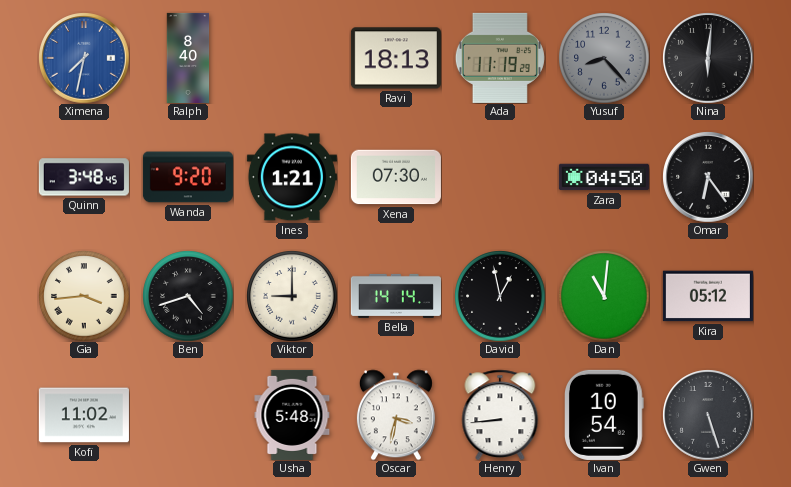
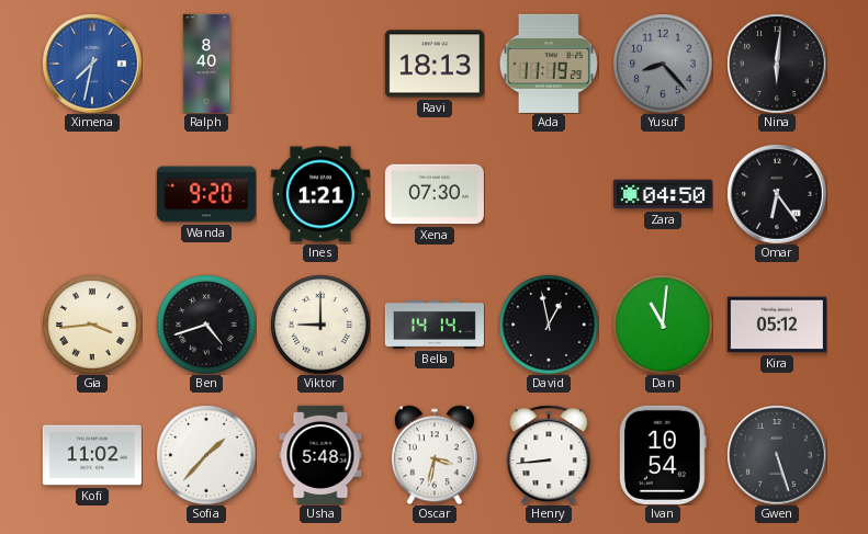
Quinn: 3:48 -> none (84, 177)
Sofia: none -> 1:37 (206, 455)
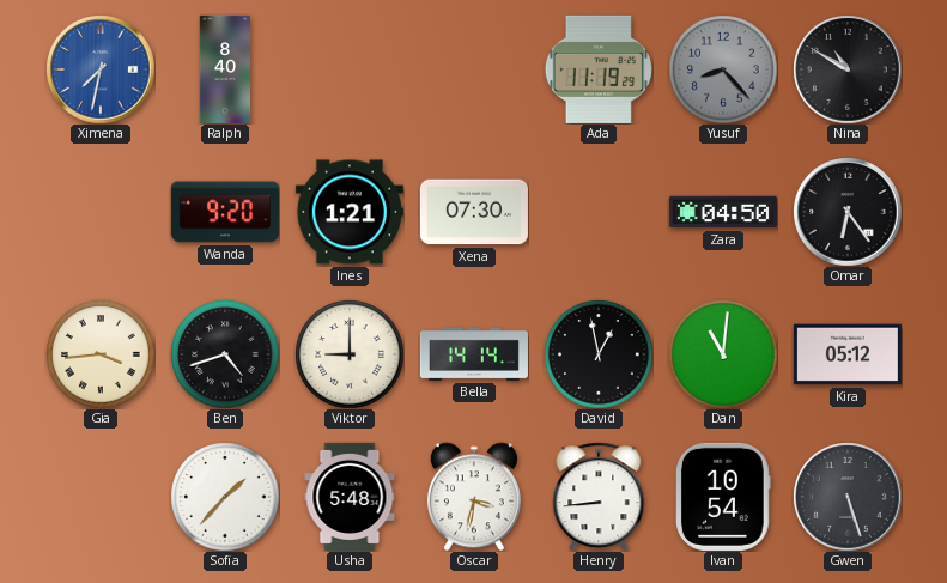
Ravi: 18:13 -> none (435, 64)
Nina: 6:01 -> 10:50 (848, 69)
Kofi: 11:02 -> none (92, 455)
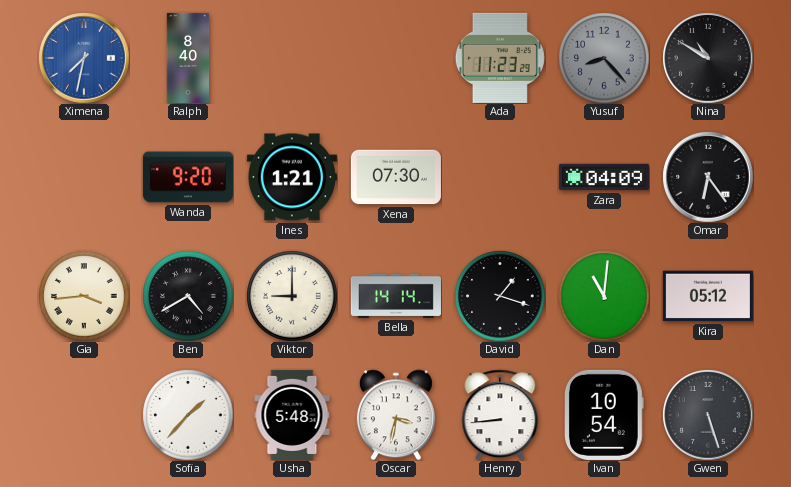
Ada: 11:19 -> 11:23 (500, 58)
Zara: 04:50 -> 04:09 (604, 177)
Ben: 4:42 -> 4:40 (188, 296)
David: 12:58 -> 1:18 (500, 296)
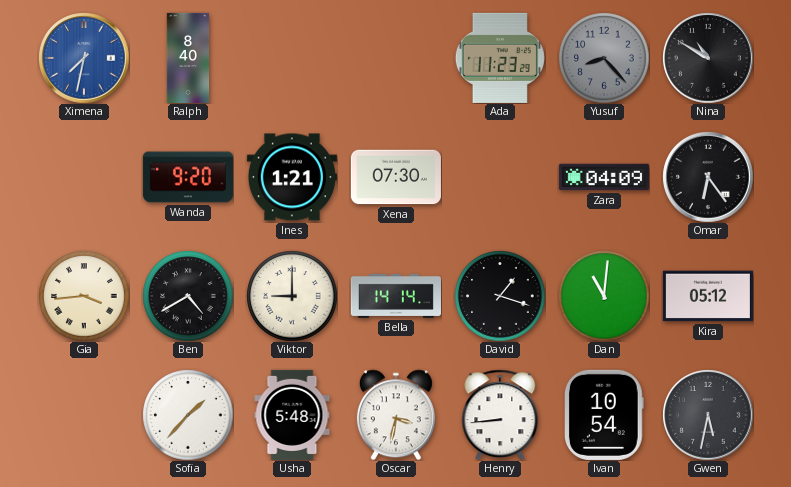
Gwen: 5:27 -> 5:32 (708, 415)
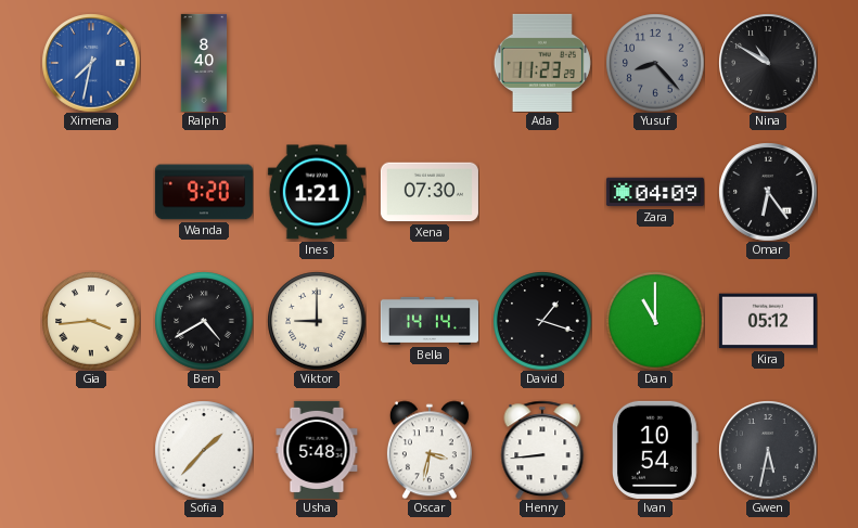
Dan: 11:01 -> 11:00 (655, 321)
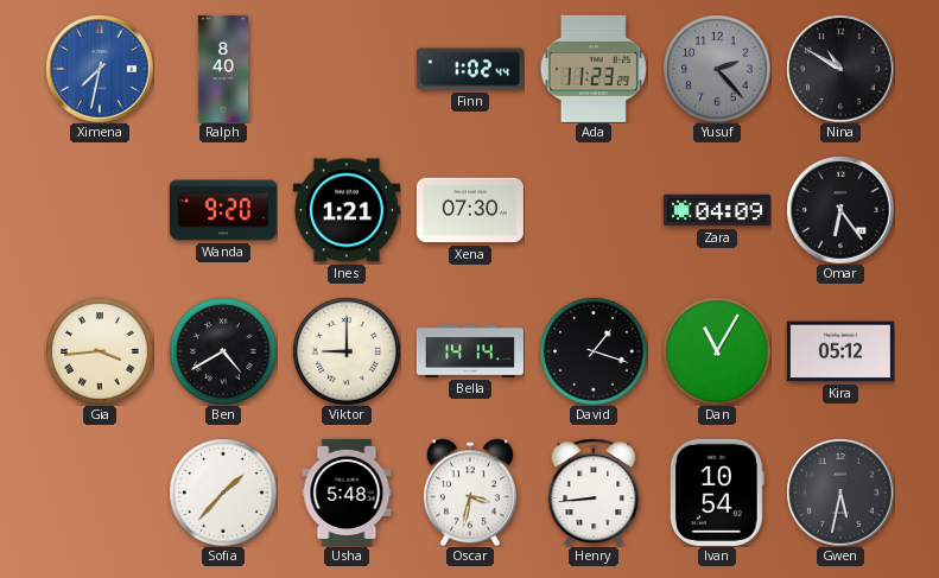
Finn: none -> 1:02 (470, 69)
Yusuf: 8:23 -> 2:23 (717, 69)
Dan: 11:00 -> 11:05 (717, 351)
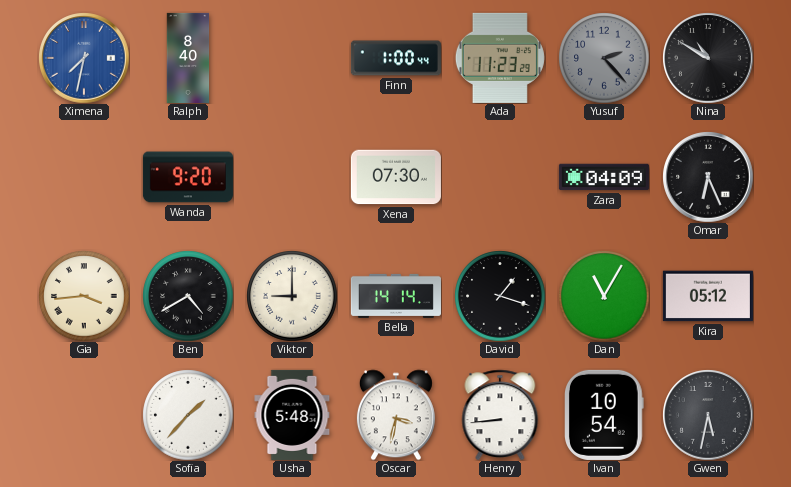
Finn: 1:02 -> 1:00 (396, 58)
Ines: 1:21 -> none (347, 210)
Omar: 6:24 -> 6:26 (708, 177)
